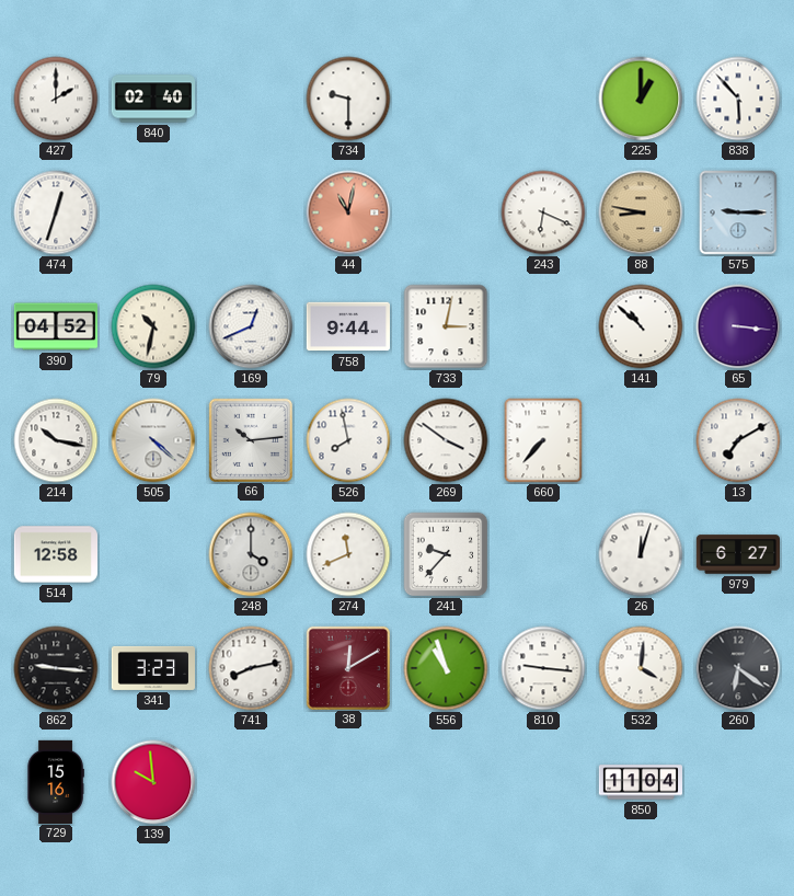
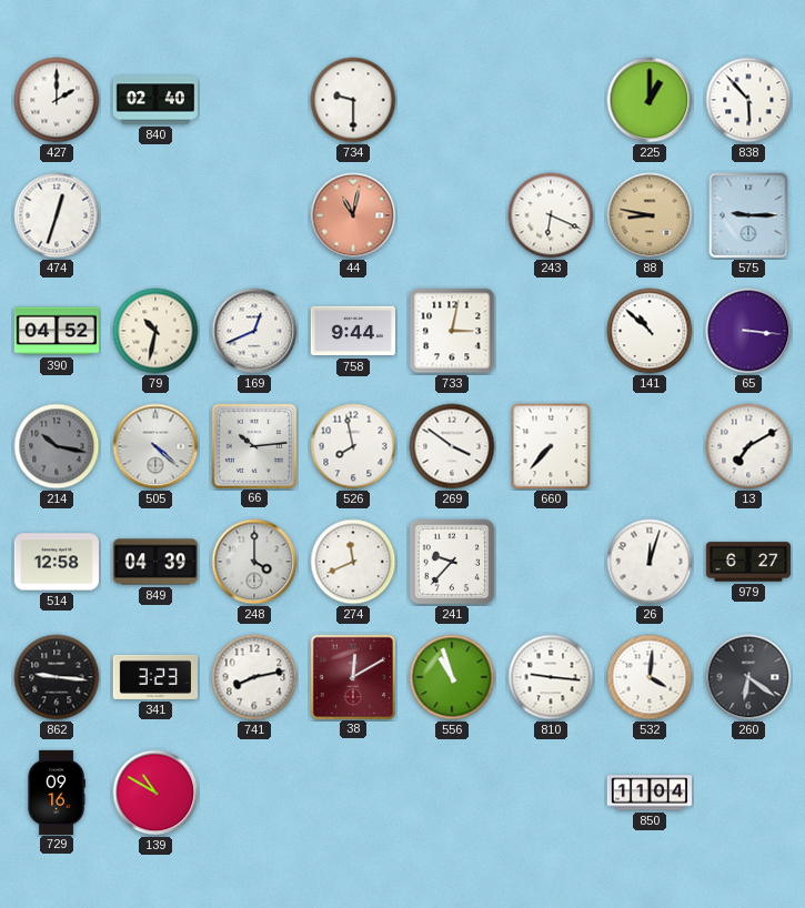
214 dial: white -> grey (57, 446)
849: none -> 04:39 (154, 562)
729: 15:16 -> 09:16 (57, 791)
139: 9:59 -> 10:50 (155, 793)
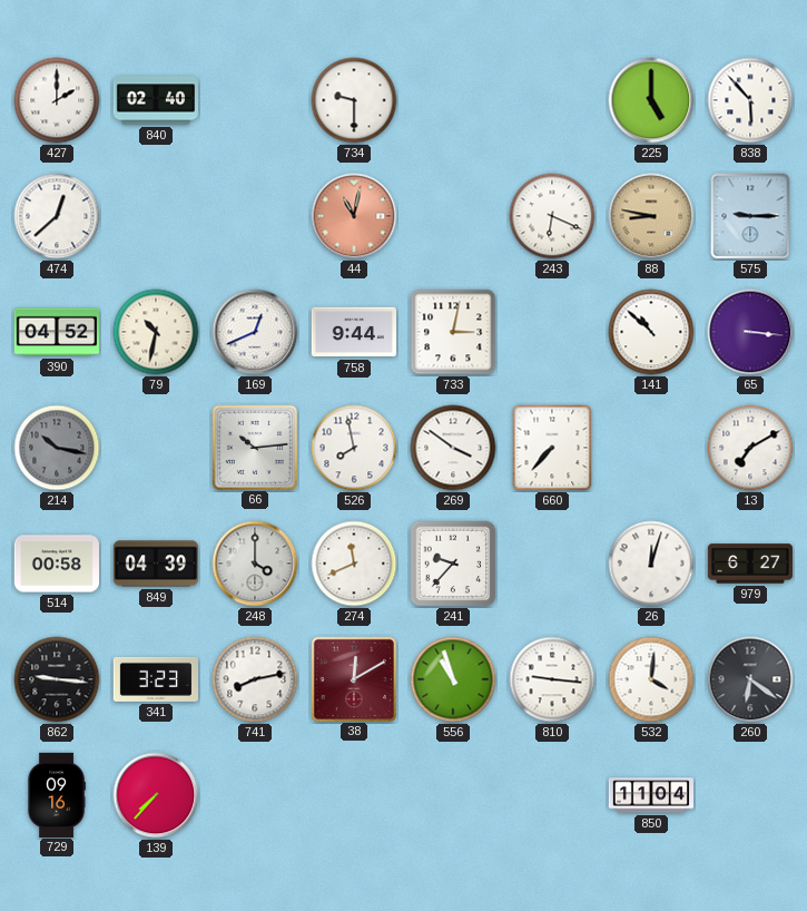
225: 1:00 -> 5:00 (651, 100)
474: 12:33 -> 12:38 (57, 216)
505: 4:22 -> none (155, 446)
514: 12:58 -> 00:58 (56, 564)
139: 10:50 -> 7:37 (156, 795)
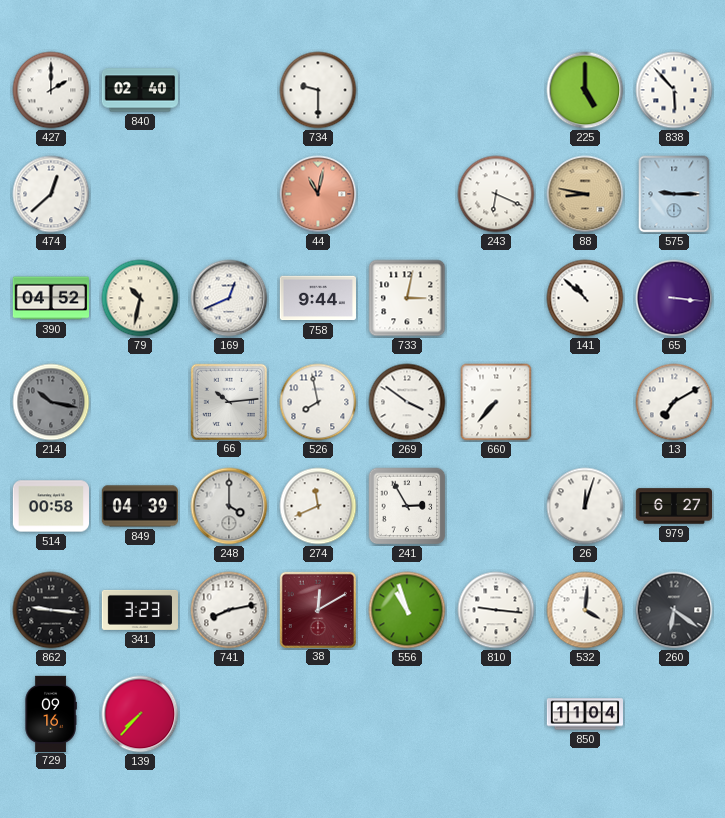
241: 9:37 -> 2:55 (407, 506)
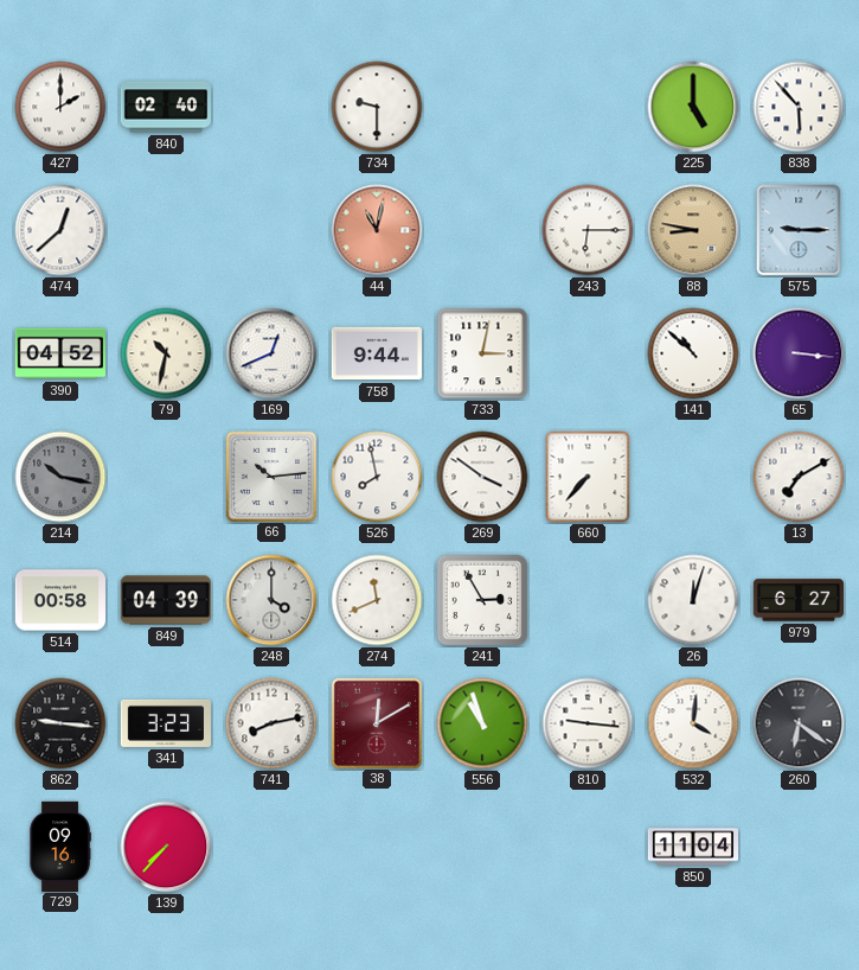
243: 6:19 -> 6:15 (588, 230)
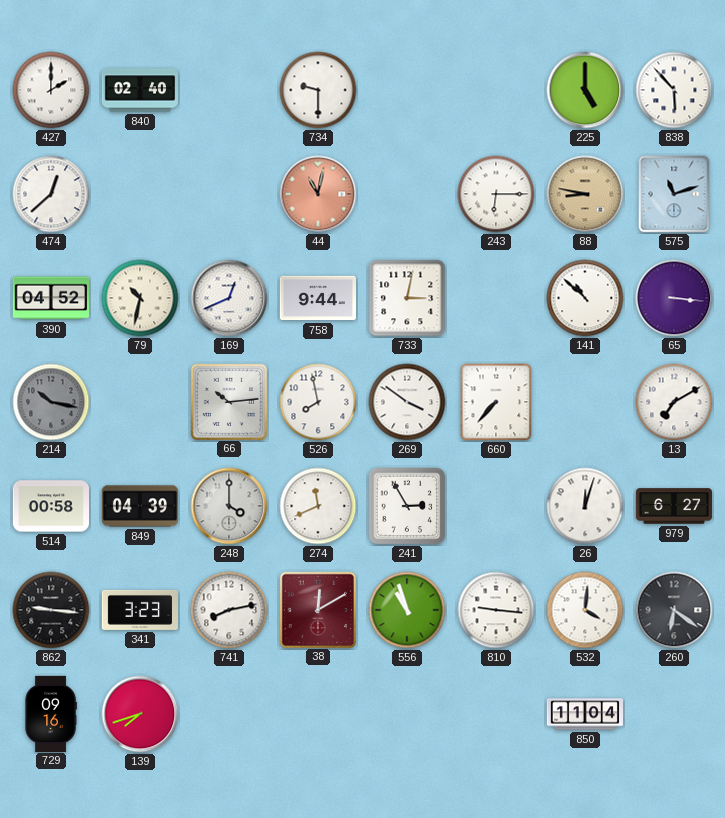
575: 9:15 -> 11:12 (674, 194)
139: 7:37 -> 7:42 (140, 714)
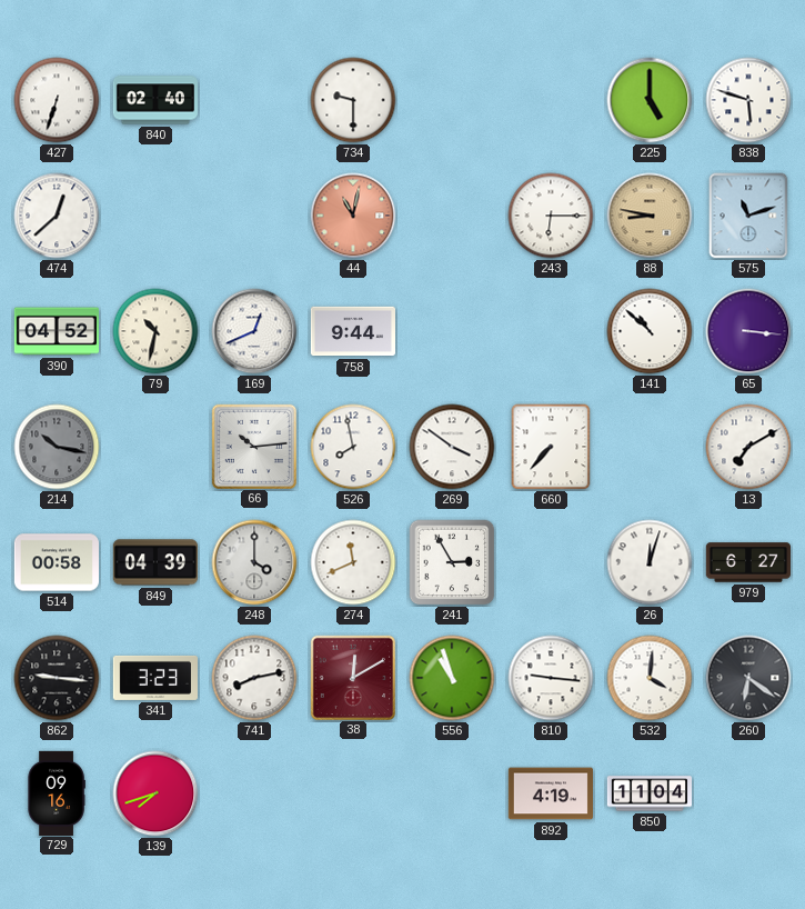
427: 2:00 -> 6:33 (57, 100)
838: 5:53 -> 5:48 (748, 100)
733: 3:02 -> none (407, 298)
892: none -> 4:19 (550, 793)
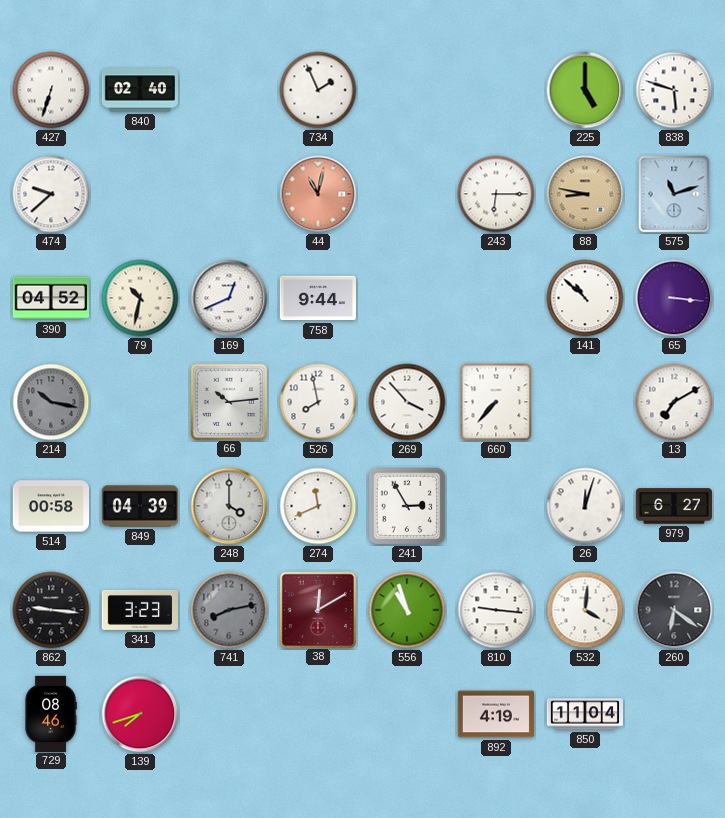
734: 9:30 -> 1:56 (318, 90)
474: 12:38 -> 9:38 (51, 194)
269: 3:51 -> 3:53 (407, 402)
741 dial: white -> grey (229, 610)
729: 09:16 -> 08:46 (51, 713)
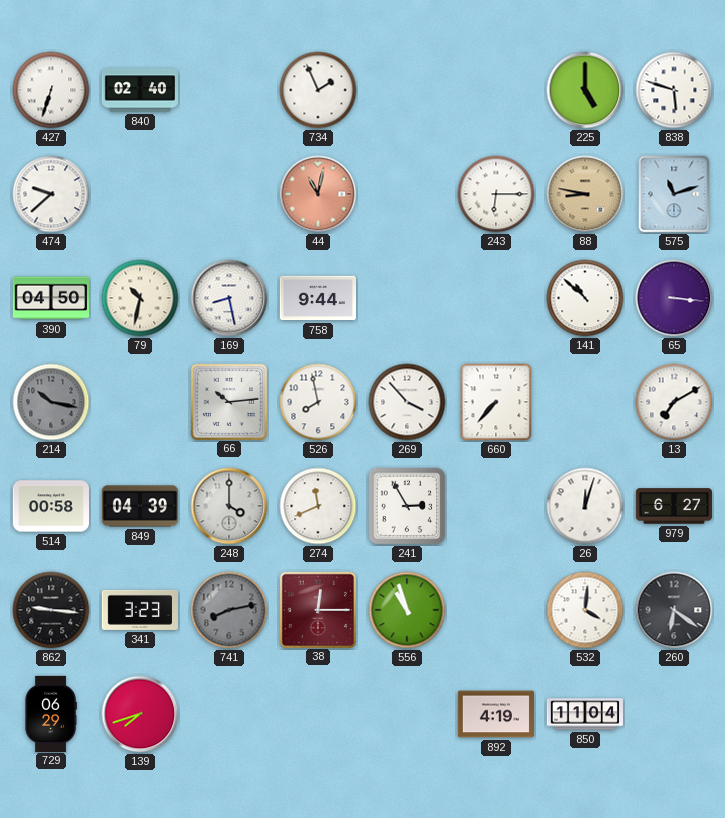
390: 04:52 -> 04:50 (50, 298)
169: 12:41 -> 8:28 (229, 298)
38: 12:10 -> 12:15 (317, 609)
810: 9:16 -> none (496, 610)
729: 08:46 -> 06:29 (51, 713)
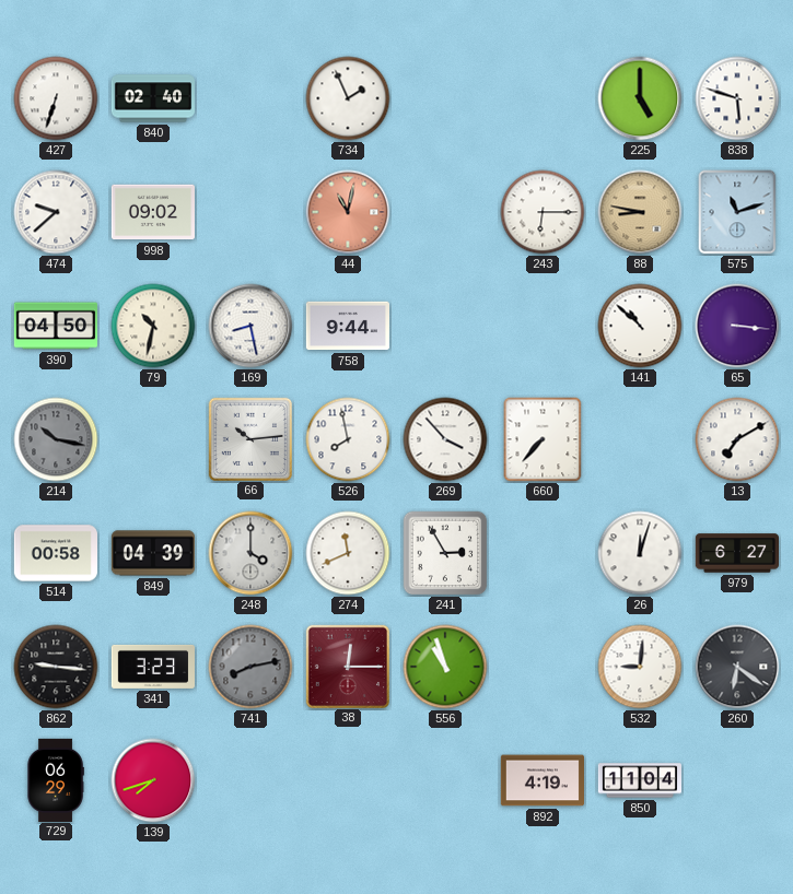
998: none -> 09:02 (152, 212)
532: 4:01 -> 9:01 (640, 667)
